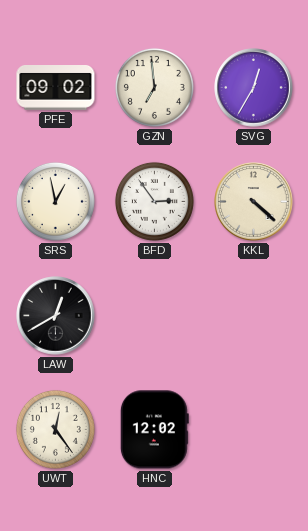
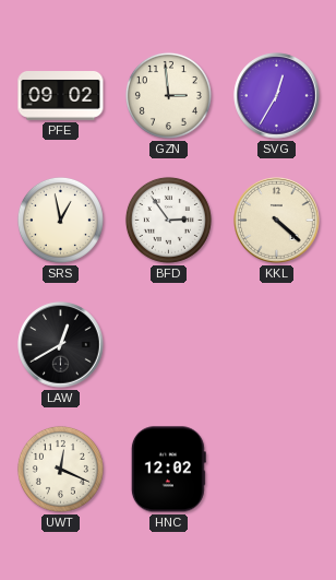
GZN: 6:59 -> 2:59 (168, 95)
UWT: 12:24 -> 12:19 (60, 469)
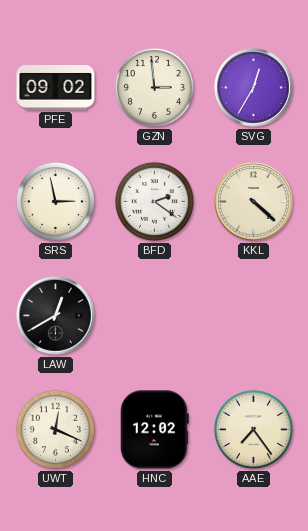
SRS: 12:58 -> 2:58 (55, 201)
BFD: 2:54 -> 2:21 (154, 201)
AAE: none -> 7:24 (253, 429)
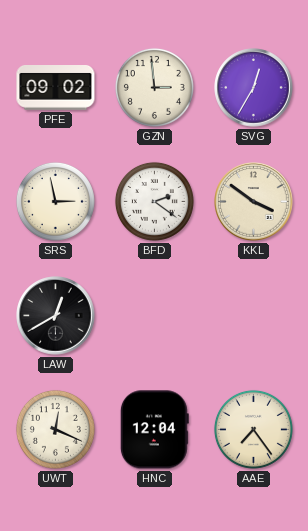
KKL: 4:22 -> 3:51 (254, 202)
HNC: 12:02 -> 12:04 (154, 430)
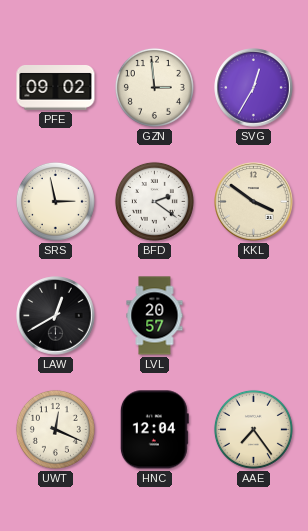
LVL: none -> 20:57 (155, 316)
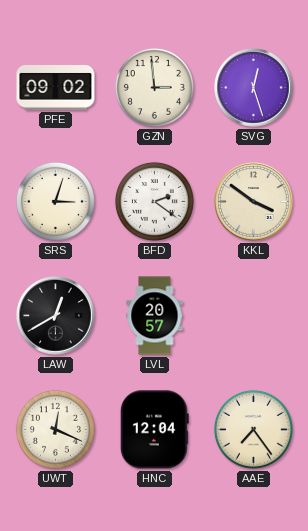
SVG: 12:35 -> 12:27 (254, 88)
SRS: 2:58 -> 3:03 (55, 201)
